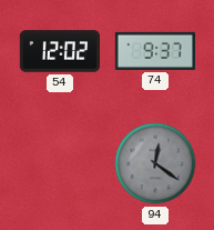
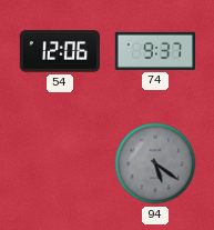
54: 12:02 -> 12:06 (59, 51)
94: 12:21 -> 5:21 (155, 163)
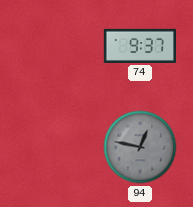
54: 12:06 -> none (59, 51)
94: 5:21 -> 12:47 (140, 147)
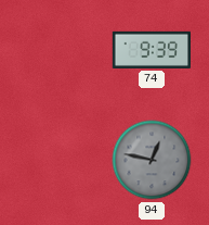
74: 9:37 -> 9:39 (151, 50)
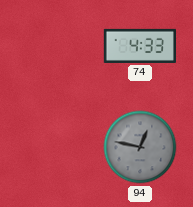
74: 9:39 -> 4:33 (139, 46)
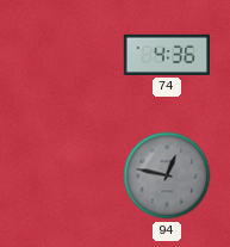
74: 4:33 -> 4:36 (166, 55)
